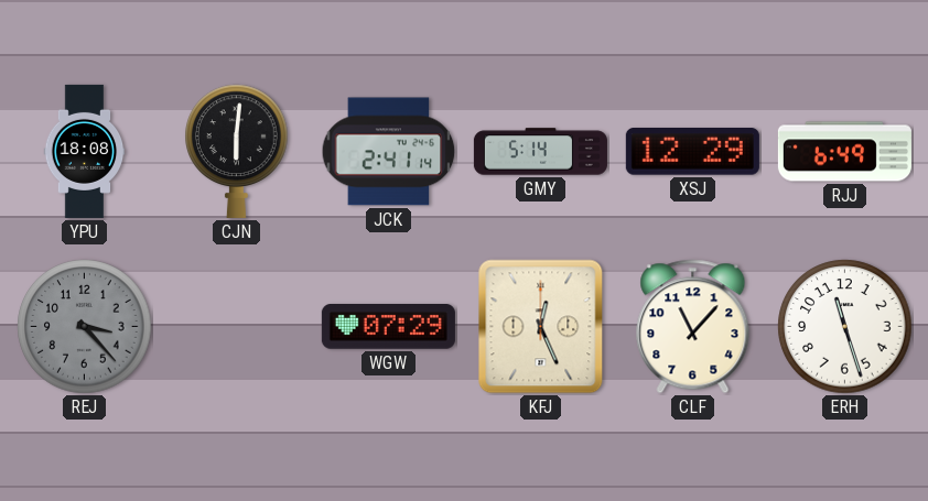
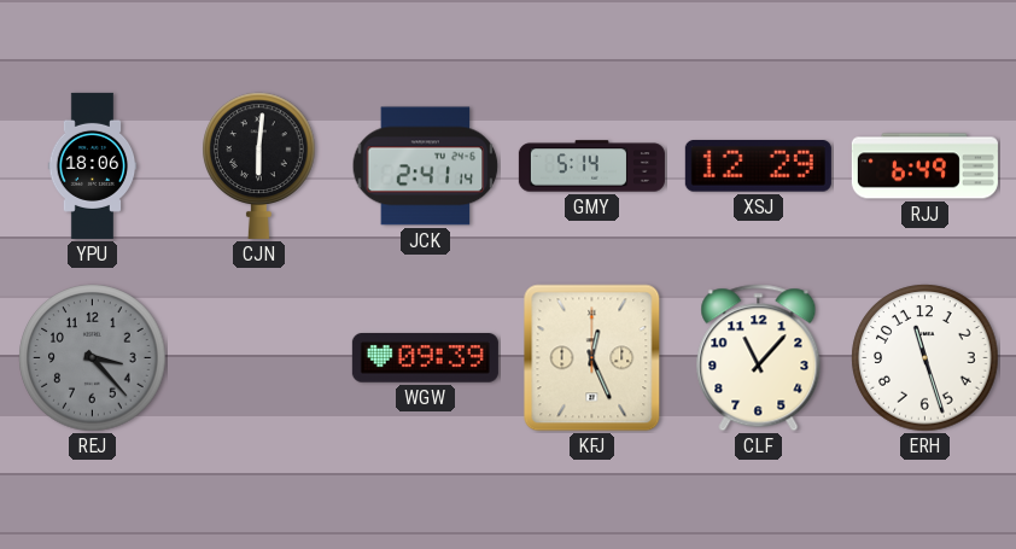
YPU: 18:08 -> 18:06 (93, 165)
WGW: 07:29 -> 09:39 (425, 358)
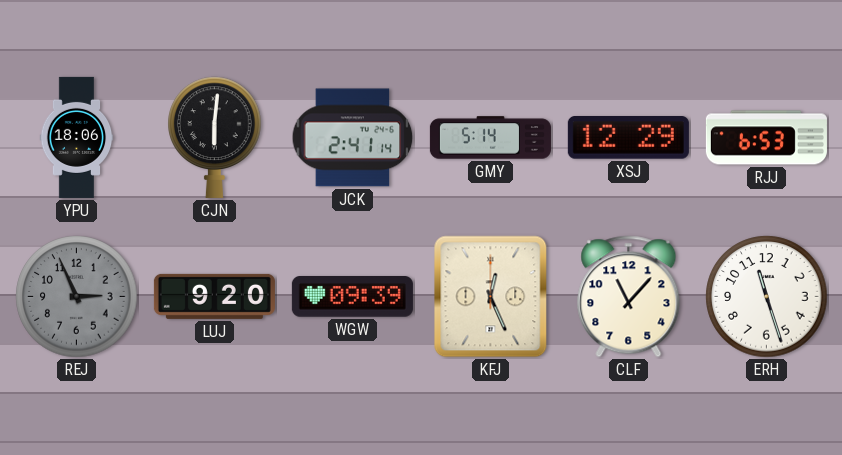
RJJ: 6:49 -> 6:53 (766, 138)
REJ: 3:23 -> 2:56 (77, 297)
LUJ: none -> 9:20 (214, 296)
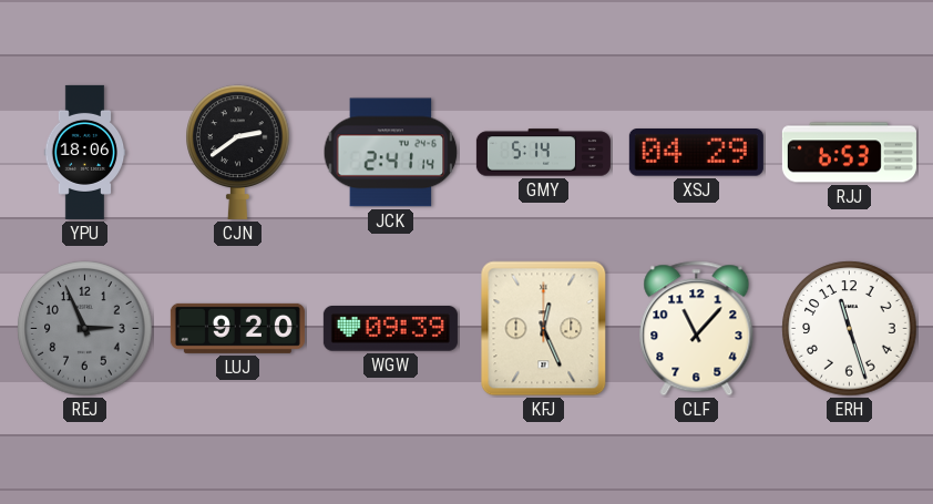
CJN: 6:01 -> 2:39 (238, 152)
XSJ: 12:29 -> 04:29 (696, 153)
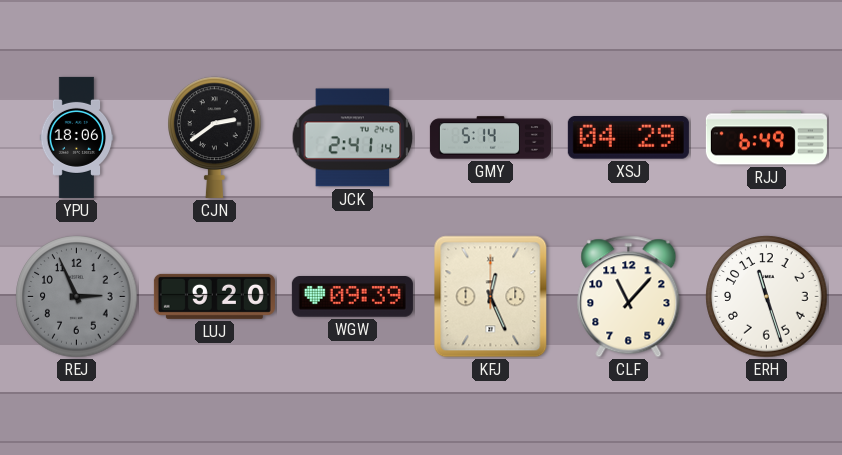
RJJ: 6:53 -> 6:49 (766, 138)
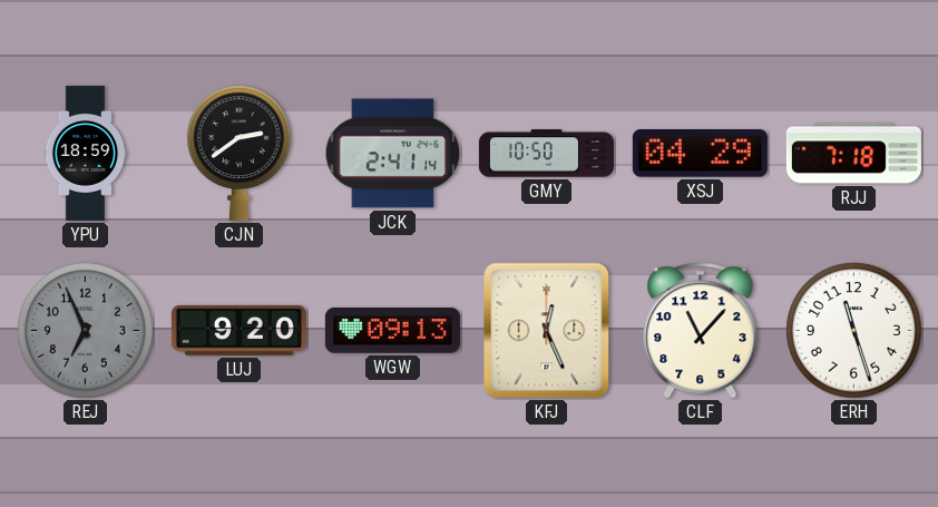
YPU: 18:06 -> 18:59 (86, 153)
GMY: 5:14 -> 10:50 (546, 154)
RJJ: 6:49 -> 7:18 (853, 154)
REJ: 2:56 -> 6:56 (86, 331)
WGW: 09:39 -> 09:13 (392, 331)
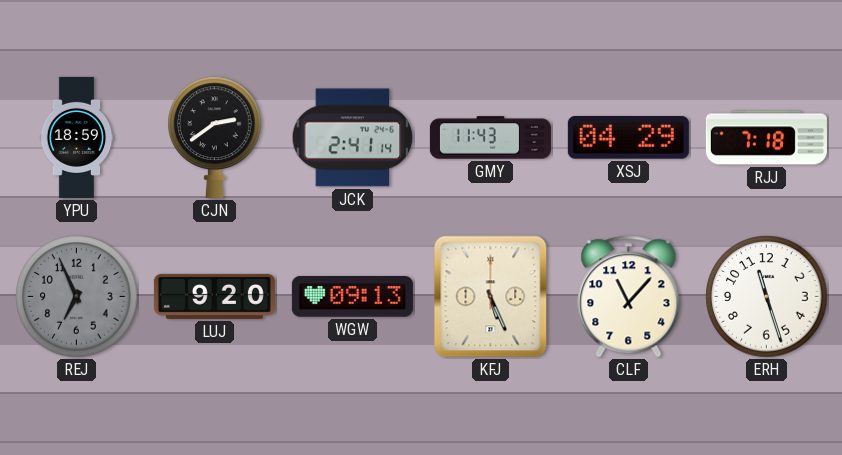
GMY: 10:50 -> 11:43 (490, 138)
KFJ: 12:26 -> 5:26 (491, 297)
